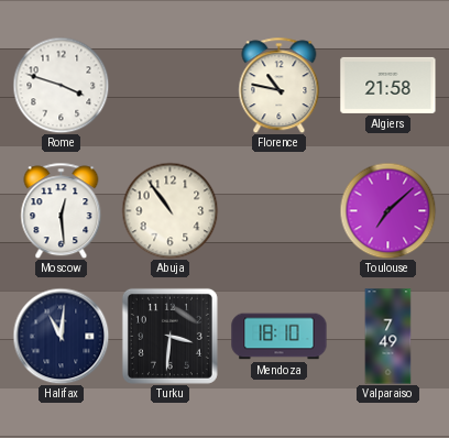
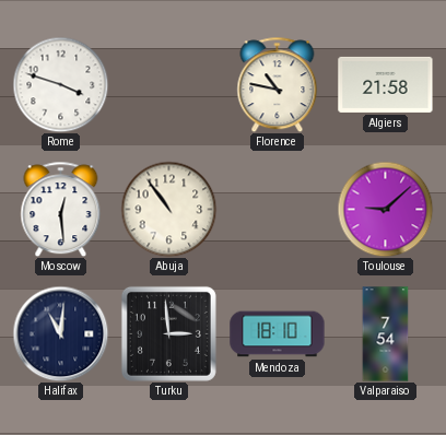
Toulouse: 7:08 -> 9:08 (385, 209)
Turku: 3:31 -> 2:59 (168, 333)
Valparaiso: 7:49 -> 7:54 (386, 334)
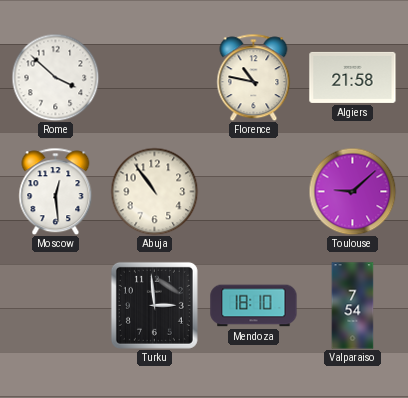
Rome: 3:48 -> 3:52 (55, 77)
Halifax: 11:01 -> none (60, 333)
